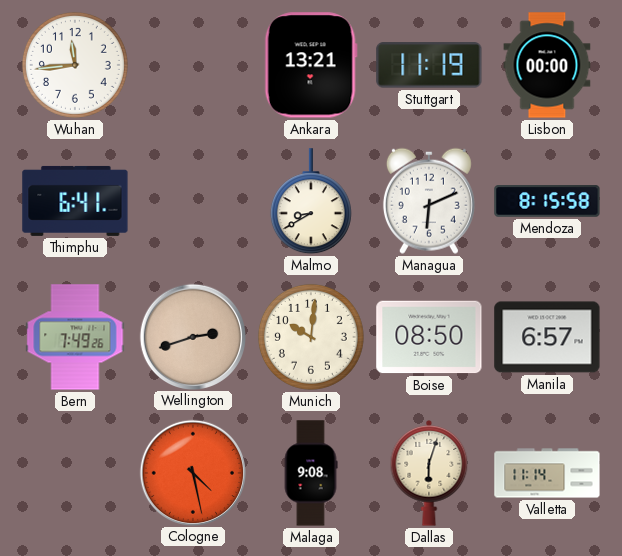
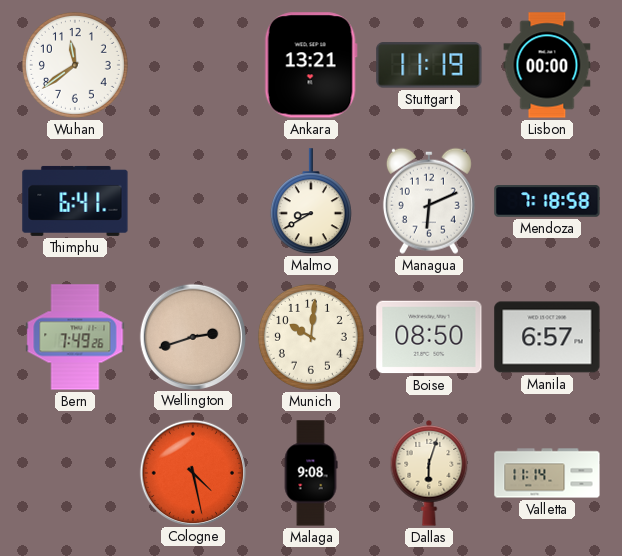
Wuhan: 11:44 -> 11:39 (75, 65)
Mendoza: 8:15 -> 7:18 (547, 201)
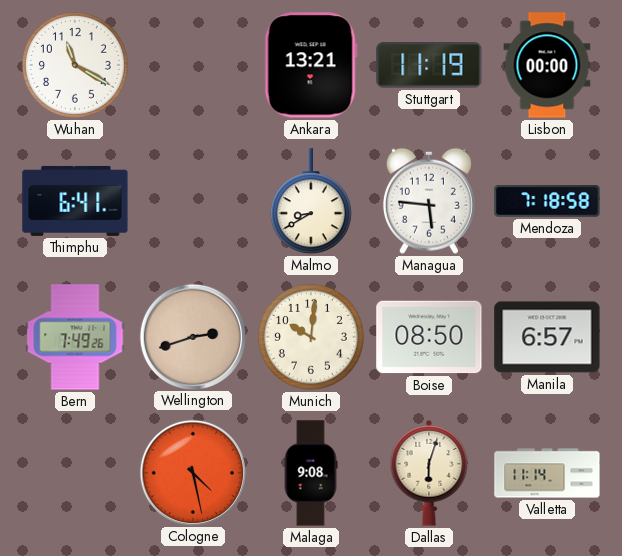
Wuhan: 11:39 -> 11:20 (75, 65)
Managua: 6:11 -> 5:46 (429, 201)
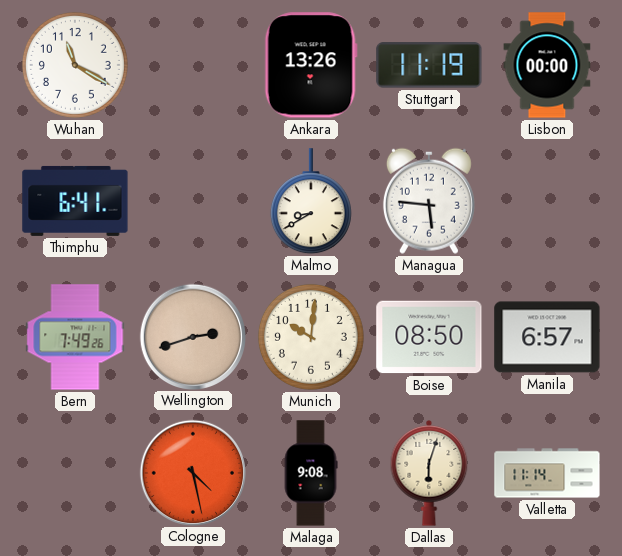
Ankara: 13:21 -> 13:26 (311, 65)
Mendoza: 7:18 -> none (547, 201)
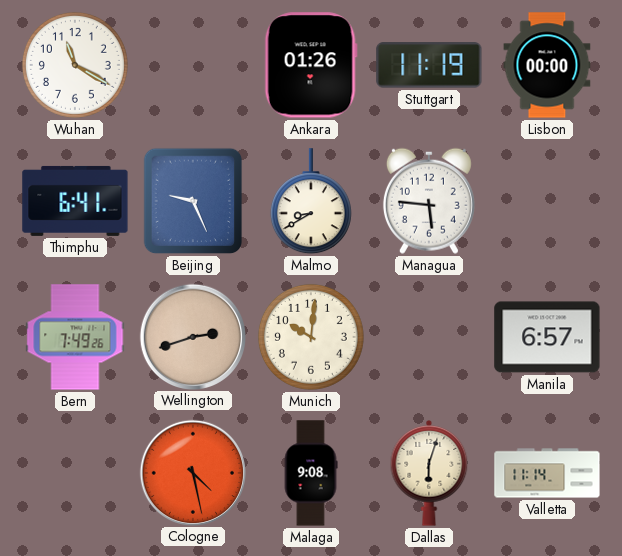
Ankara: 13:26 -> 01:26 (311, 65)
Beijing: none -> 9:26 (193, 201)
Boise: 08:50 -> none (429, 337)
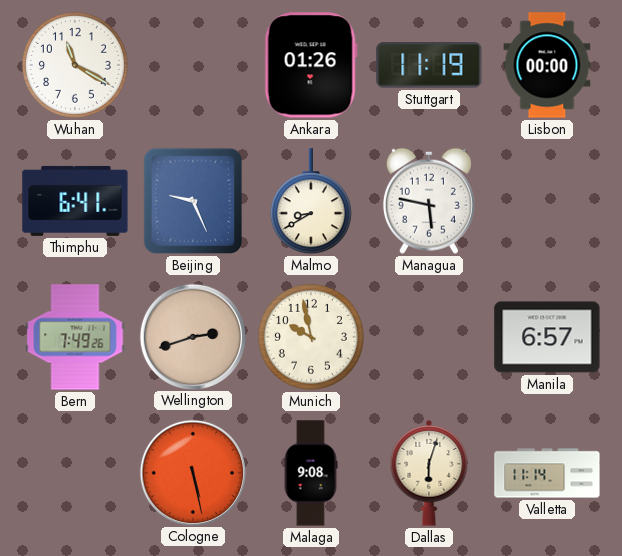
Managua: 5:46 -> 5:47 (429, 201)
Munich: 10:01 -> 9:58 (311, 337)
Cologne: 4:28 -> 5:28 (192, 472)
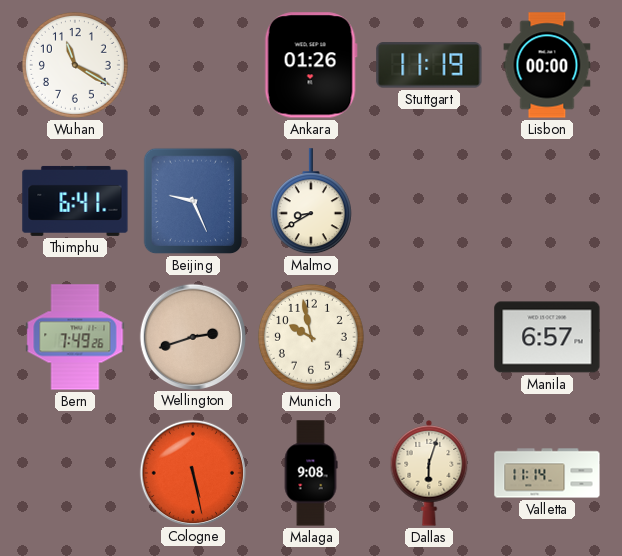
Managua: 5:47 -> none (429, 201)
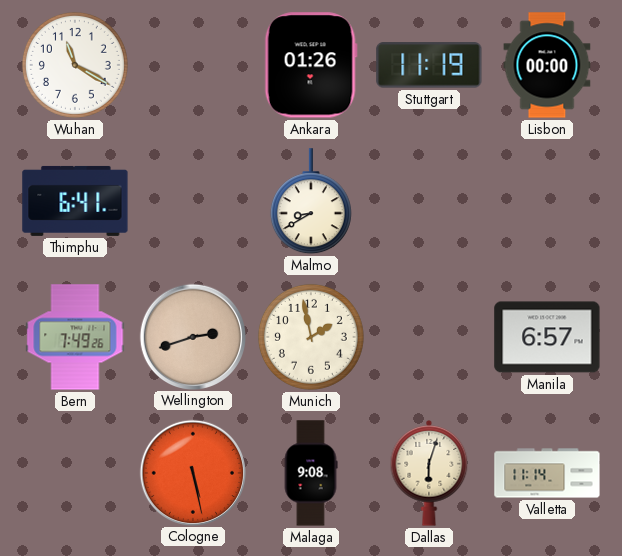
Beijing: 9:26 -> none (193, 201)
Munich: 9:58 -> 1:58 (311, 337)
